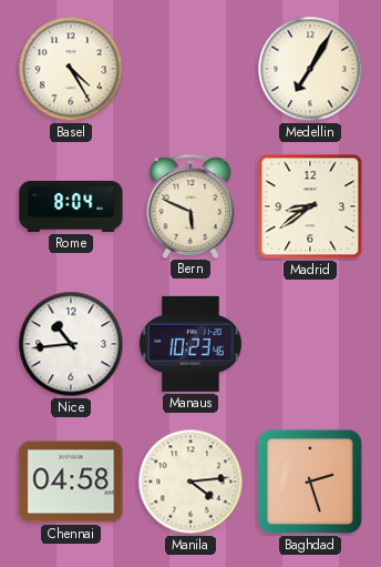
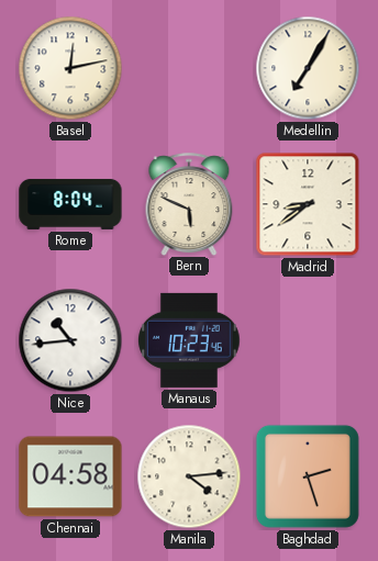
Basel: 4:25 -> 12:13 (70, 68)
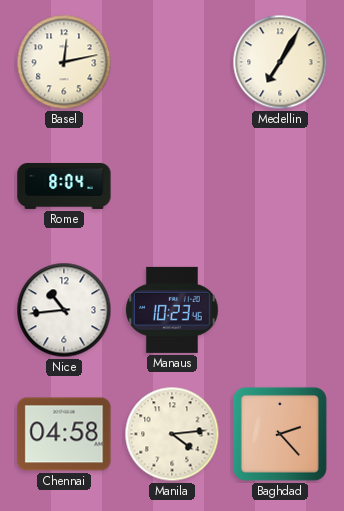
Bern: 5:49 -> none (189, 204)
Madrid: 8:39 -> none (308, 204)
Baghdad: 2:27 -> 2:23 (280, 434)
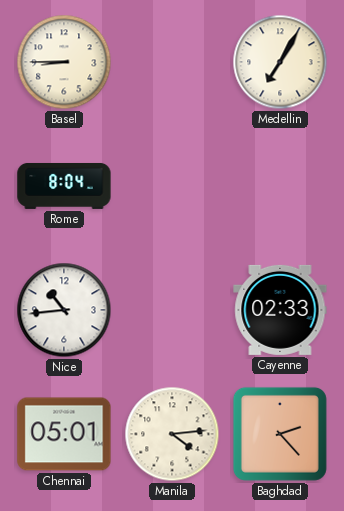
Basel: 12:13 -> 8:45 (64, 62)
Manaus: 10:23 -> none (172, 310)
Cayenne: none -> 02:33 (280, 310)
Chennai: 04:58 -> 05:01 (64, 434)
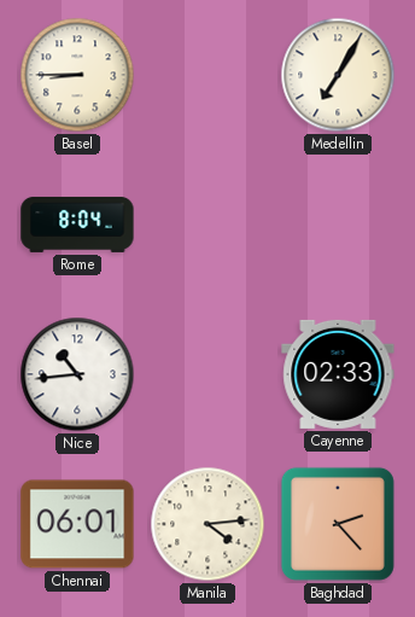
Chennai: 05:01 -> 06:01 (77, 524)
